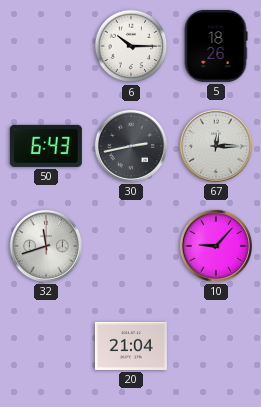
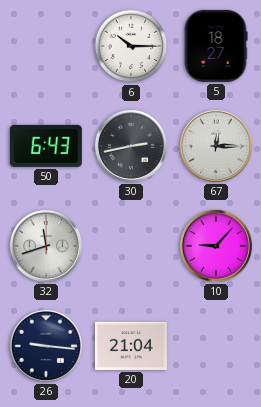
5: 18:26 -> 18:27 (216, 46)
26: none -> 9:16 (46, 346)
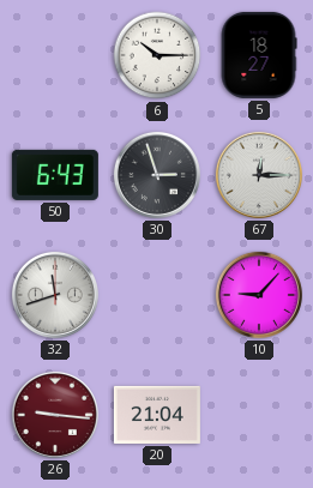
30: 2:43 -> 2:57 (157, 175)
26 dial: navy -> burgundy (55, 415)
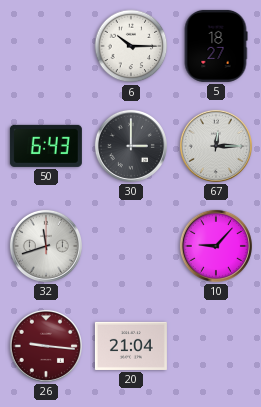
30: 2:57 -> 3:00 (131, 146)
